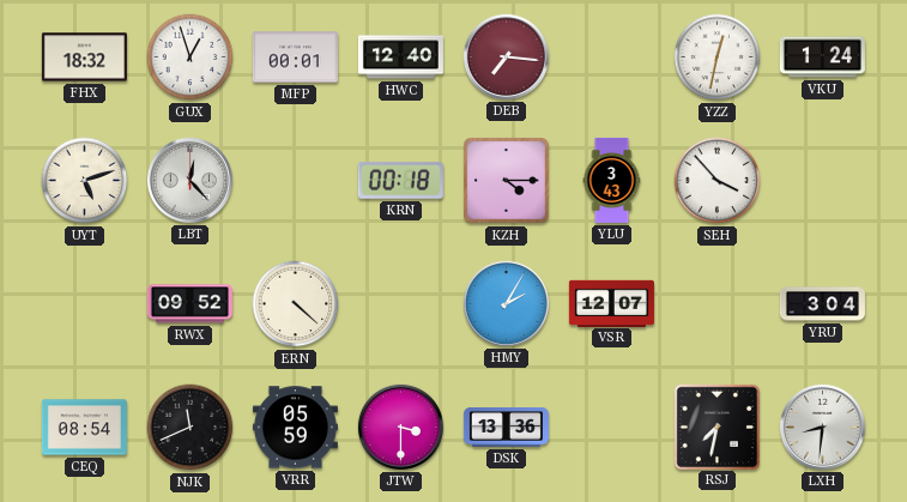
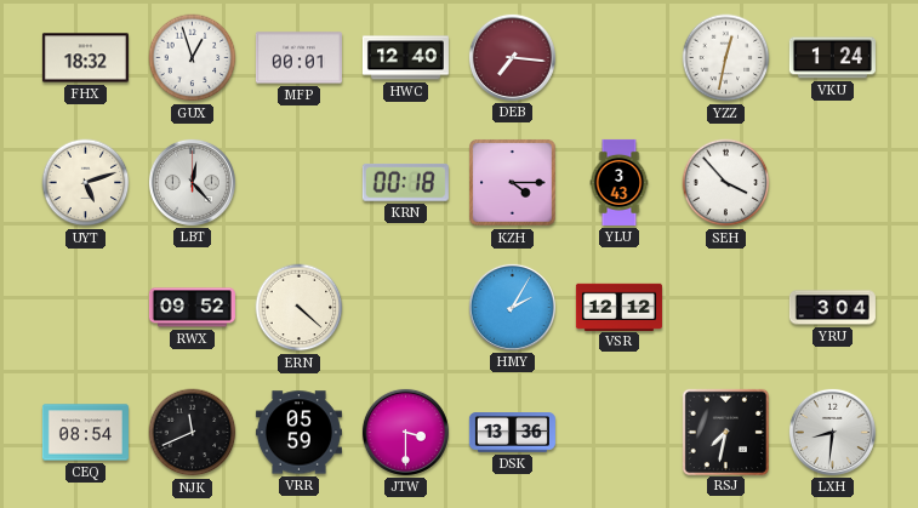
VSR: 12:07 -> 12:12 (618, 307)
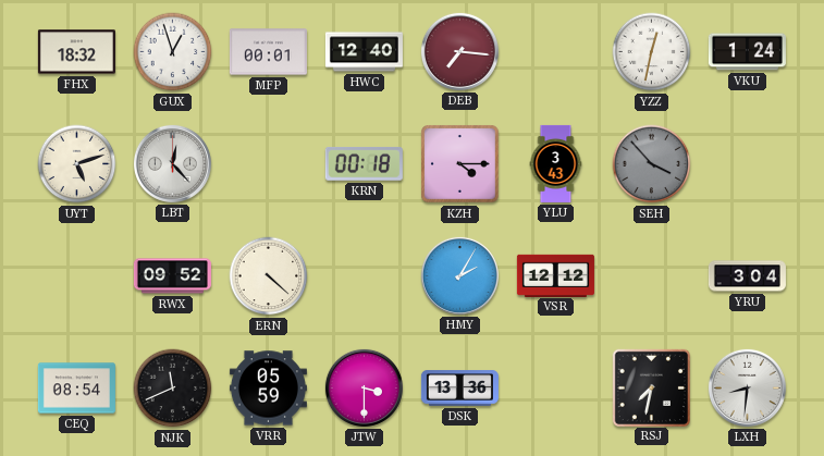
SEH dial: white -> grey (652, 164)
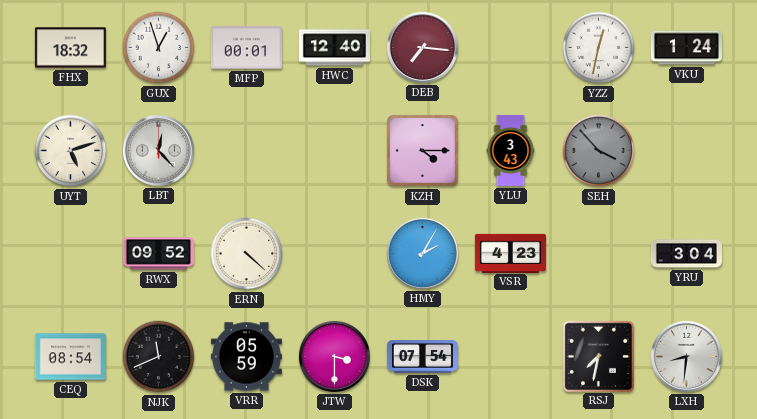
KRN: 00:18 -> none (364, 163)
VSR: 12:12 -> 4:23 (510, 253)
DSK: 13:36 -> 07:54 (422, 357)
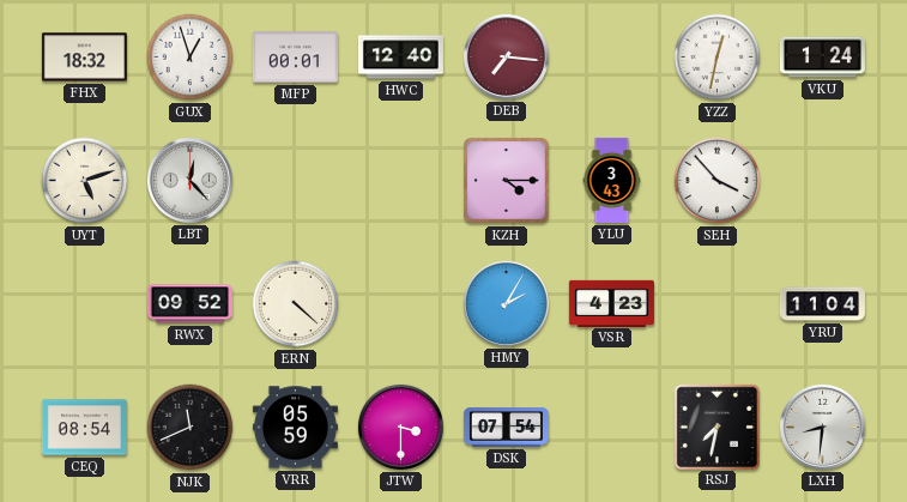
SEH dial: grey -> white (718, 181)
YRU: 3:04 -> 11:04 (822, 304)
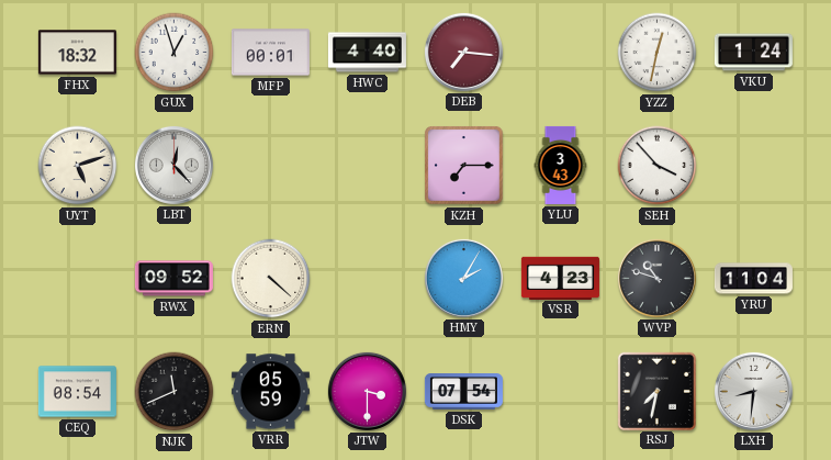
HWC: 12:40 -> 4:40 (367, 53)
KZH: 4:15 -> 7:15 (464, 166)
WVP: none -> 10:48 (656, 278)
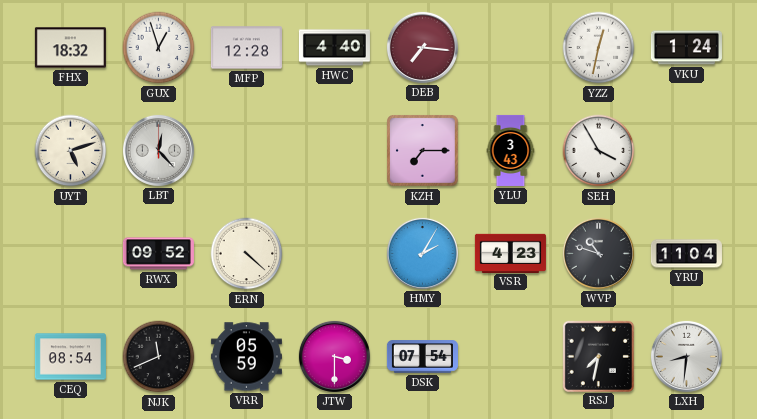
MFP: 00:01 -> 12:28 (246, 48)
SEH: 3:53 -> 3:55 (599, 151)
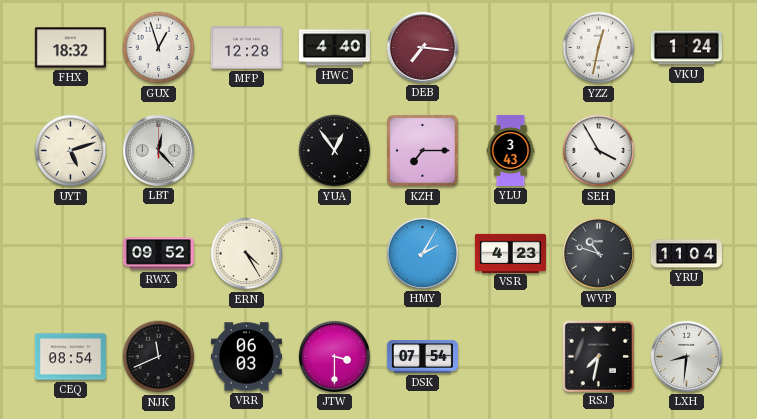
YUA: none -> 12:54 (335, 151)
ERN: 4:22 -> 4:25 (247, 254)
VRR: 05:59 -> 06:03 (246, 357)
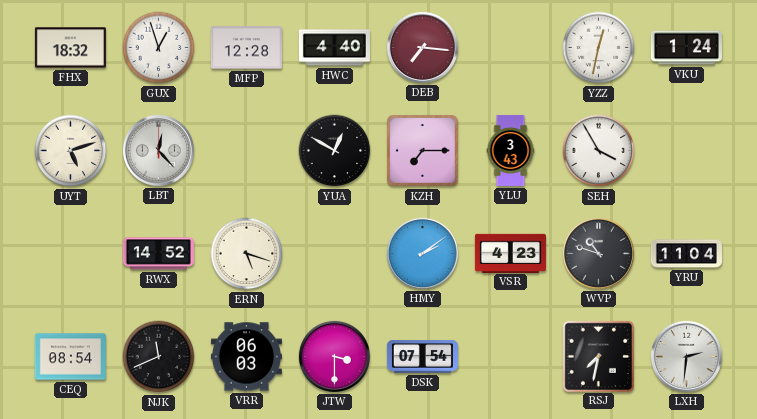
YUA: 12:54 -> 12:50 (335, 151)
RWX: 09:52 -> 14:52 (158, 254)
ERN: 4:25 -> 5:18 (247, 254)
HMY: 2:05 -> 2:09 (422, 253)
LXH: 8:31 -> 2:31 (686, 356)
